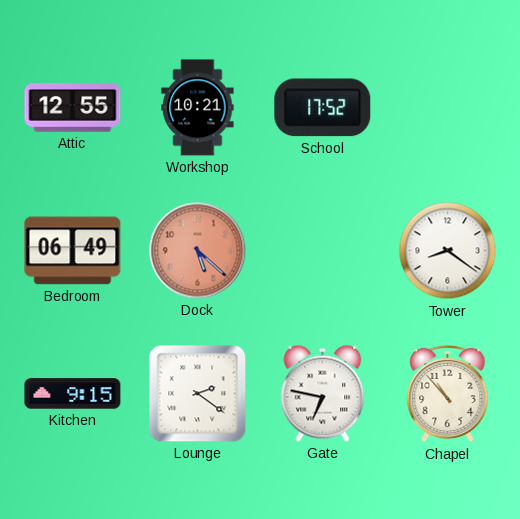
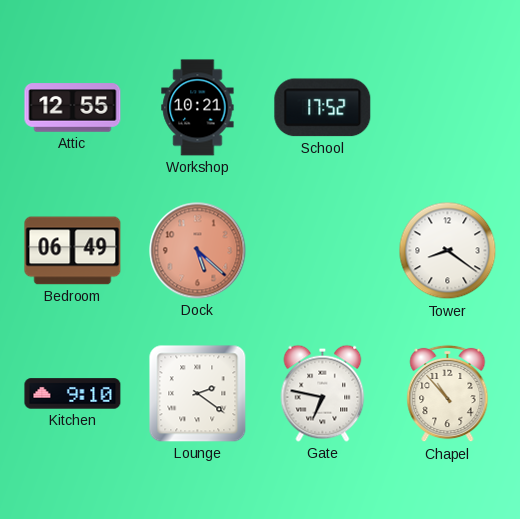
Kitchen: 9:15 -> 9:10 (73, 394)
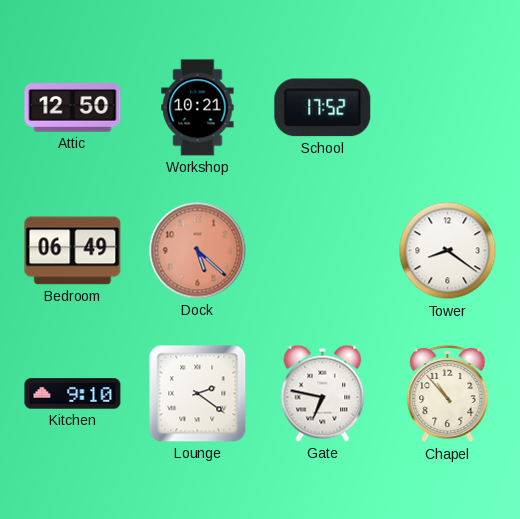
Attic: 12:55 -> 12:50 (73, 108)
